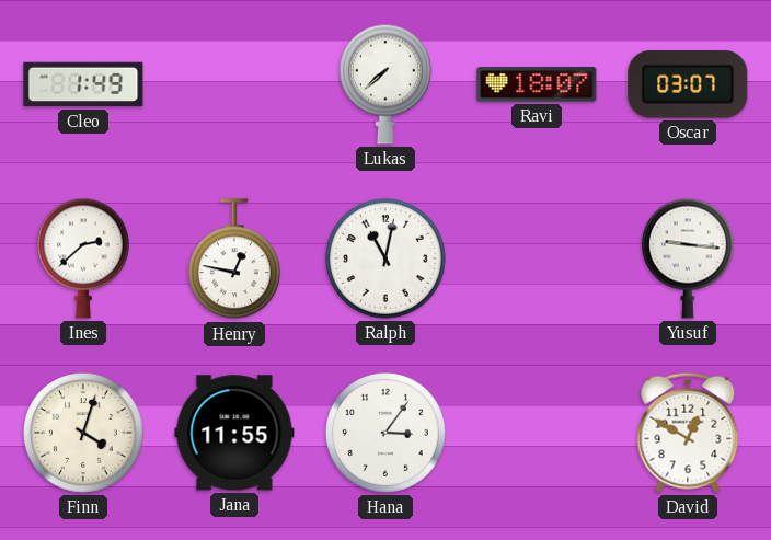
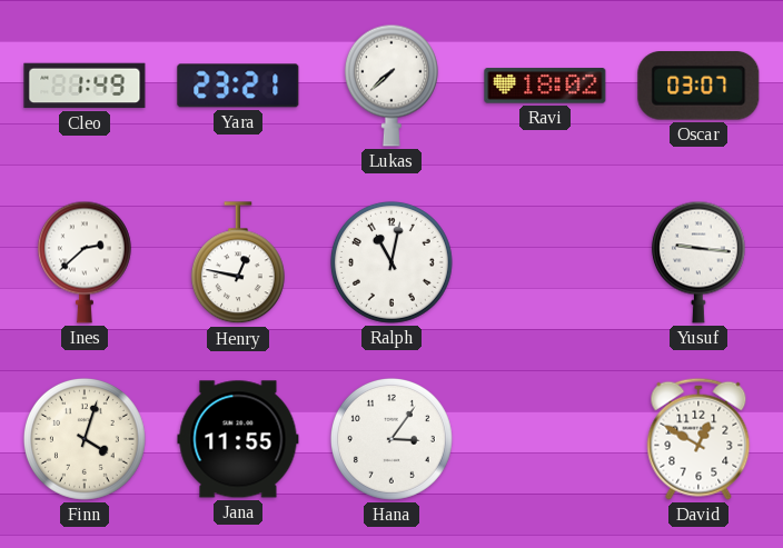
Yara: none -> 23:21 (238, 86)
Ravi: 18:07 -> 18:02 (545, 86)
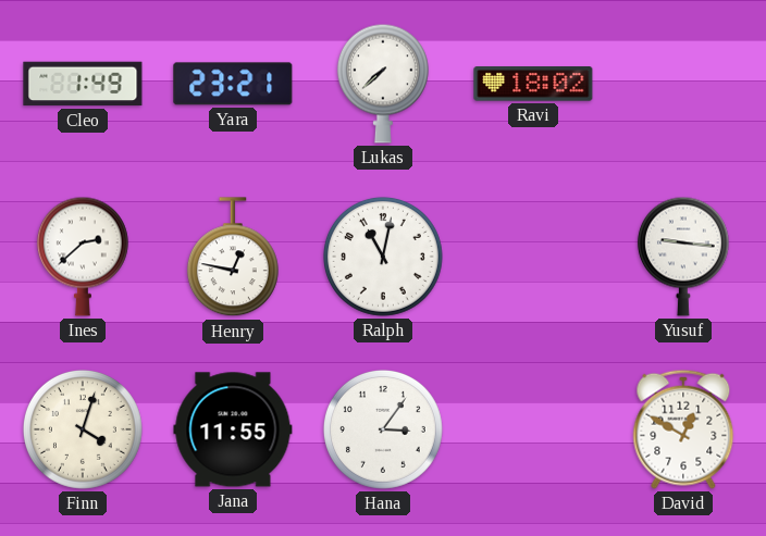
Oscar: 03:07 -> none (698, 86)
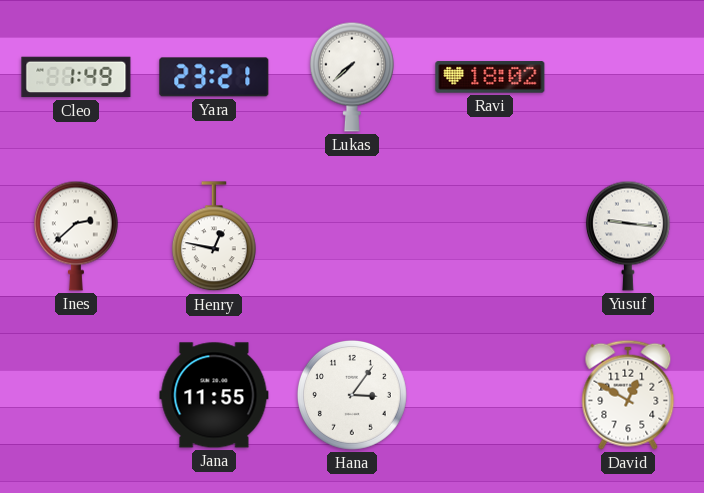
Ralph: 11:02 -> none (383, 257)
Finn: 4:03 -> none (83, 429)
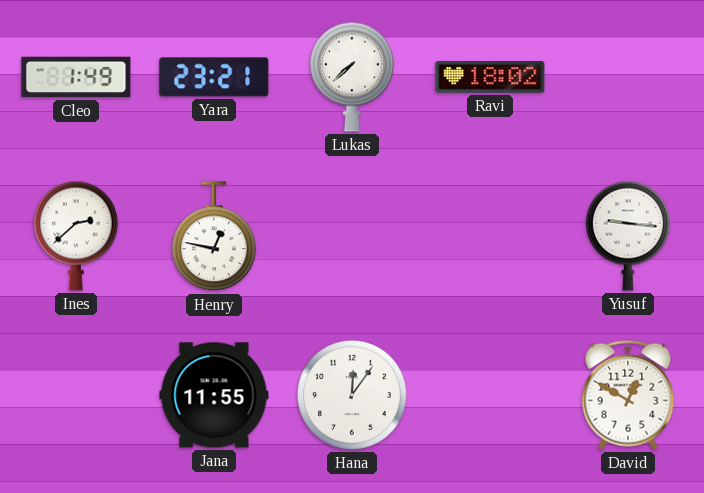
Hana: 3:06 -> 12:06 (352, 395)
